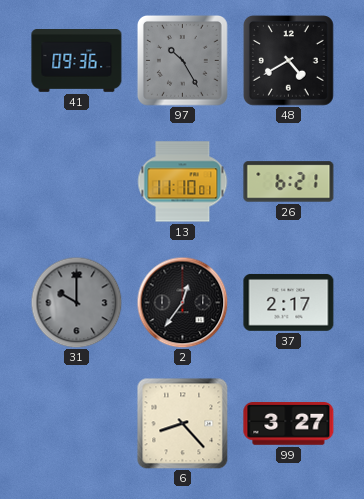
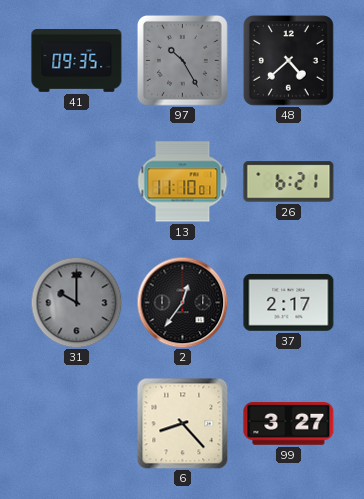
41: 09:36 -> 09:35 (77, 61)
48: 4:40 -> 4:38 (288, 60)
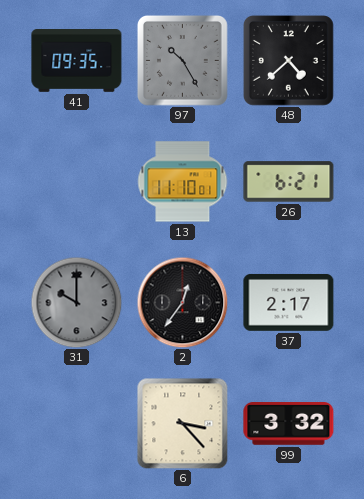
6: 8:23 -> 3:23 (182, 423)
99: 3:27 -> 3:32 (289, 424)
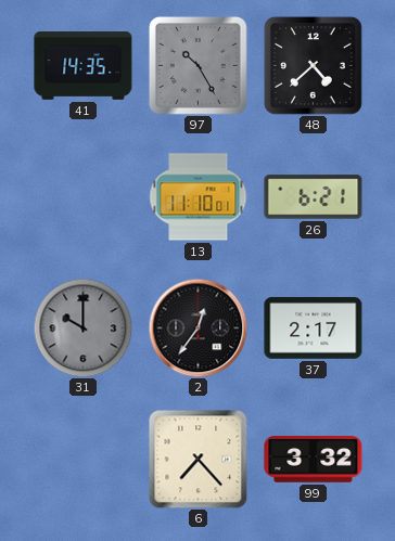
41: 09:35 -> 14:35 (84, 66)
6: 3:23 -> 7:23 (197, 459)
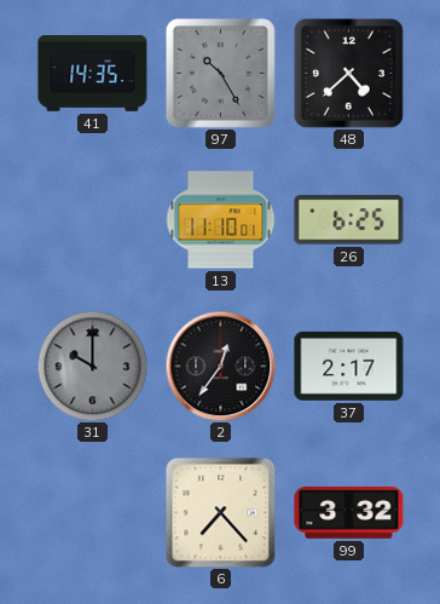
26: 6:21 -> 6:25 (349, 220)
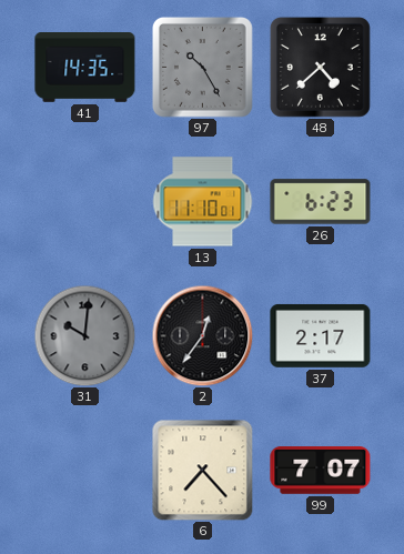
26: 6:25 -> 6:23 (321, 202)
31: 10:00 -> 10:01 (84, 335)
99: 3:32 -> 7:07 (321, 471)
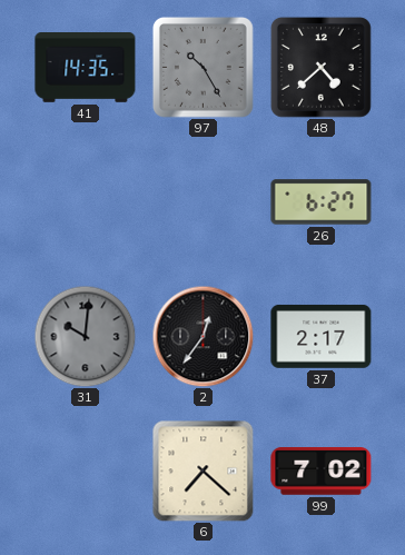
13: 11:10 -> none (202, 202)
26: 6:23 -> 6:27 (322, 202)
6: 7:23 -> 7:22 (202, 470)
99: 7:07 -> 7:02 (322, 472)
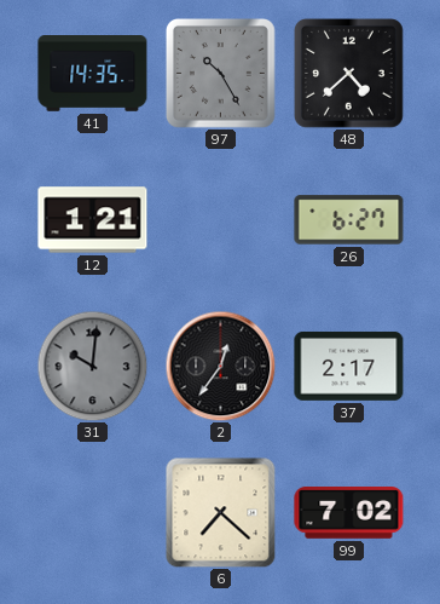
12: none -> 1:21 (93, 220)
